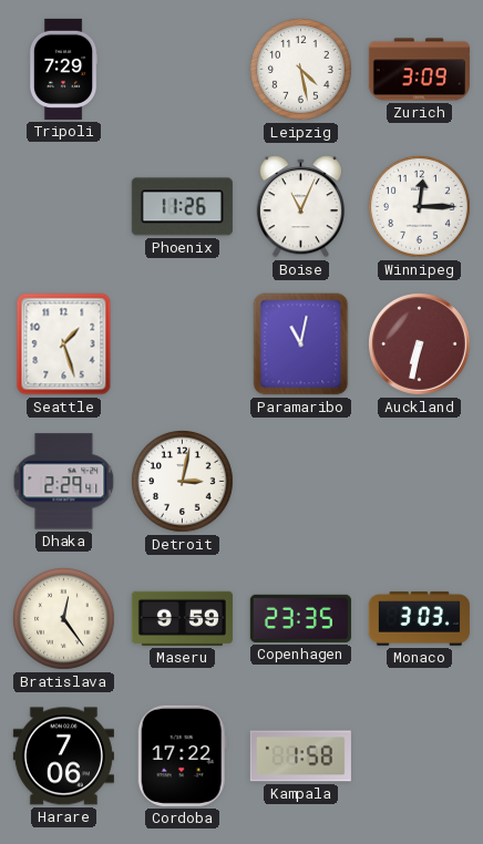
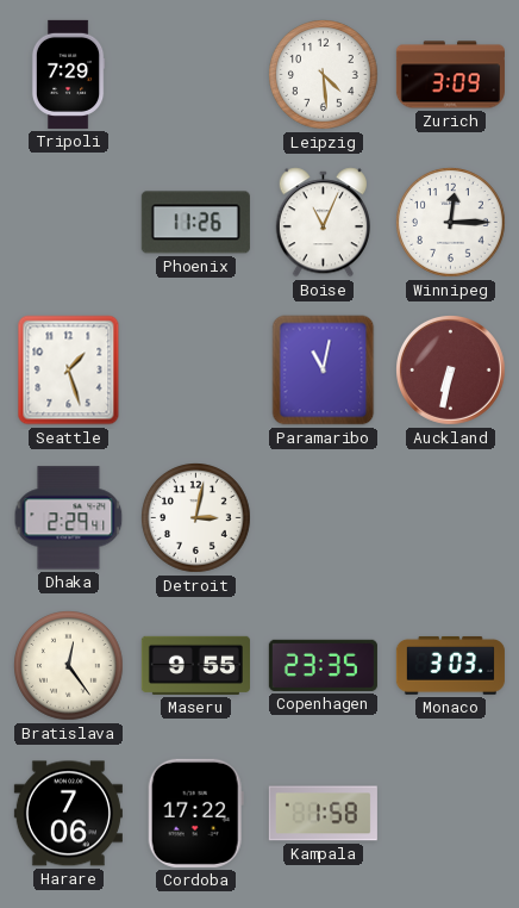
Leipzig: 4:28 -> 4:29 (324, 75)
Maseru: 9:59 -> 9:55 (195, 665)
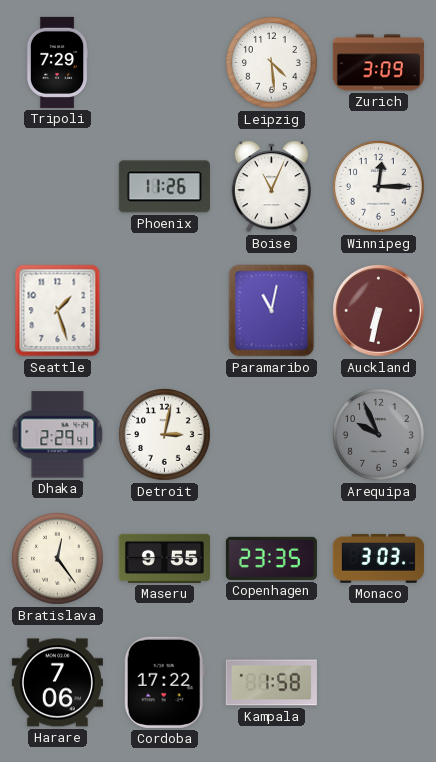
Arequipa: none -> 9:56 (379, 435)
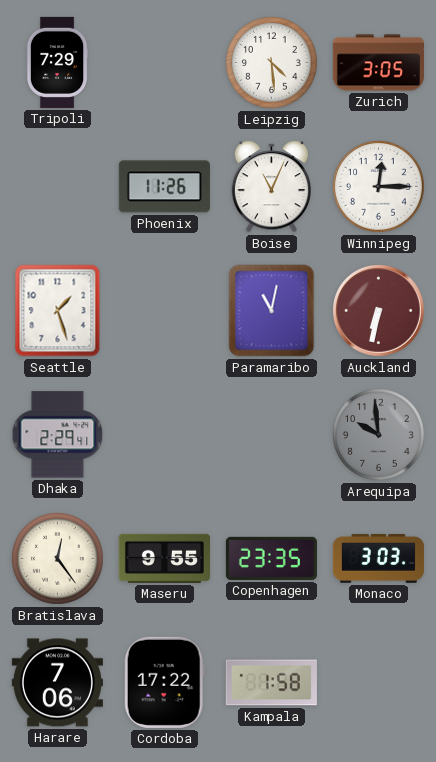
Zurich: 3:09 -> 3:05 (378, 63)
Detroit: 3:02 -> none (165, 435)
Arequipa: 9:56 -> 9:59 (379, 435)
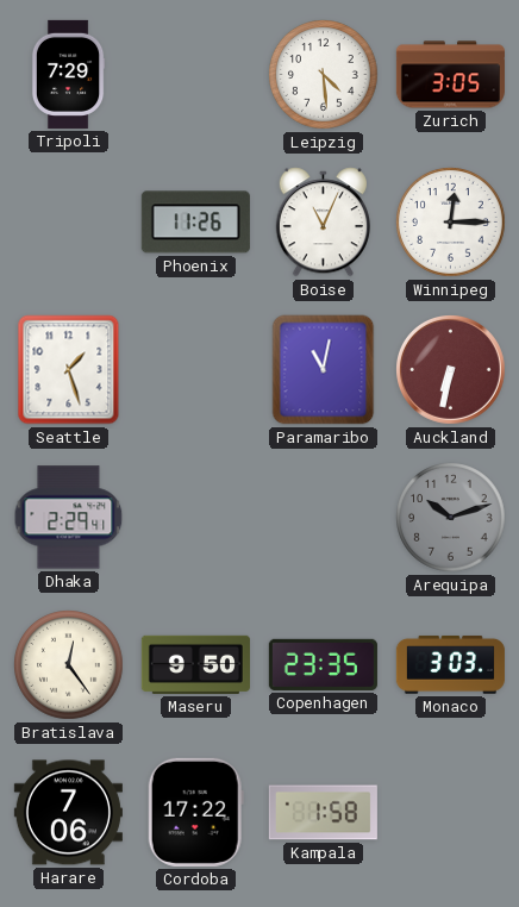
Arequipa: 9:59 -> 10:12 (451, 518)
Maseru: 9:55 -> 9:50 (195, 664)
